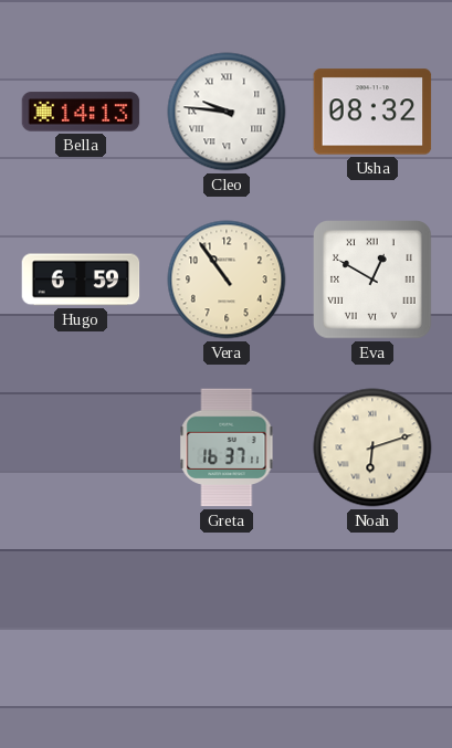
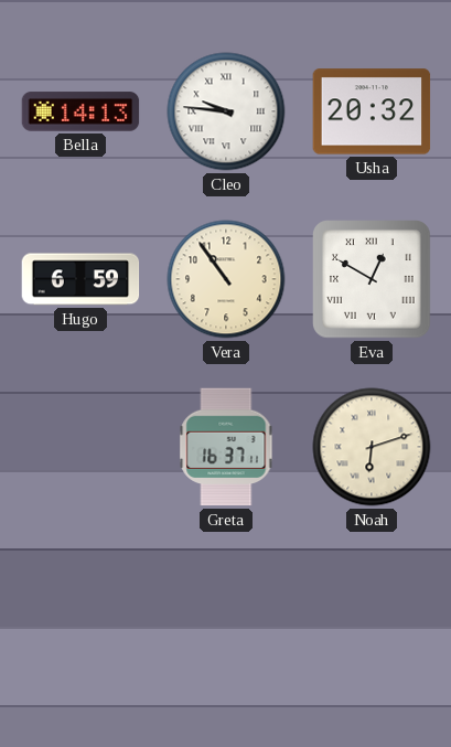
Usha: 08:32 -> 20:32 (372, 111)
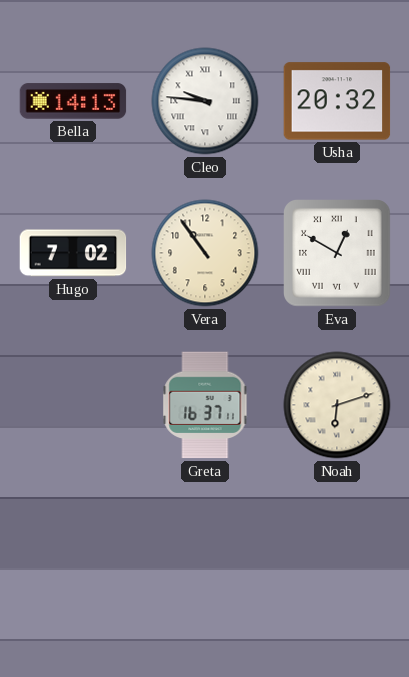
Hugo: 6:59 -> 7:02 (73, 253)
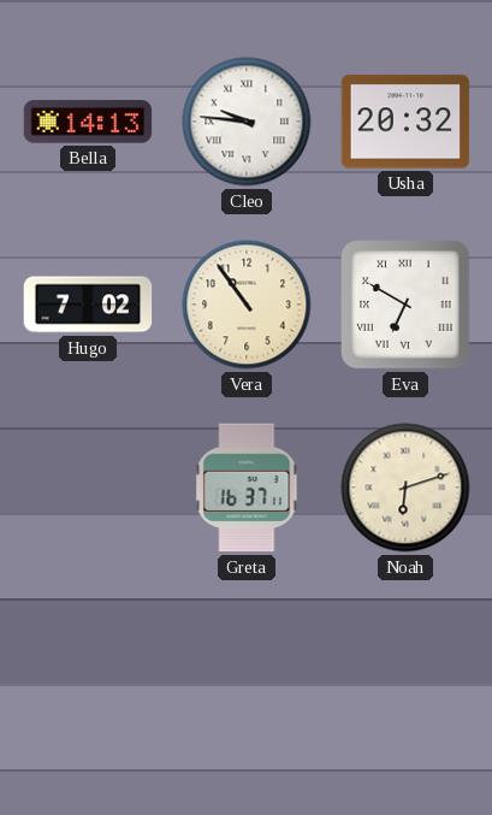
Eva: 12:50 -> 6:50 (407, 306)
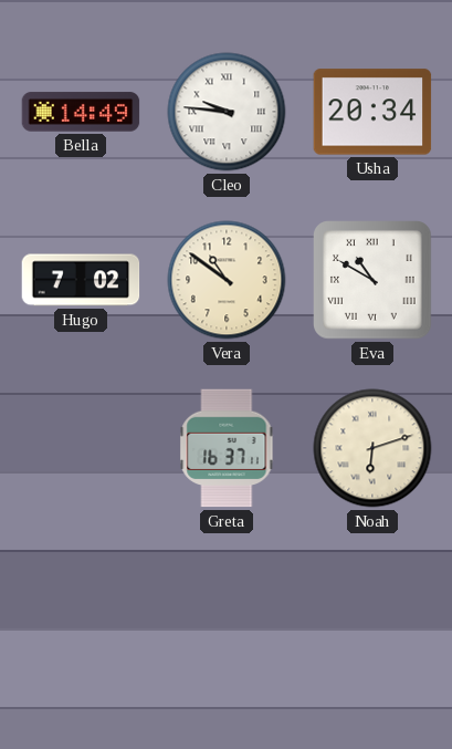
Bella: 14:13 -> 14:49 (81, 112)
Usha: 20:32 -> 20:34 (372, 112)
Vera: 10:54 -> 10:51 (227, 280)
Eva: 6:50 -> 10:50 (374, 281)
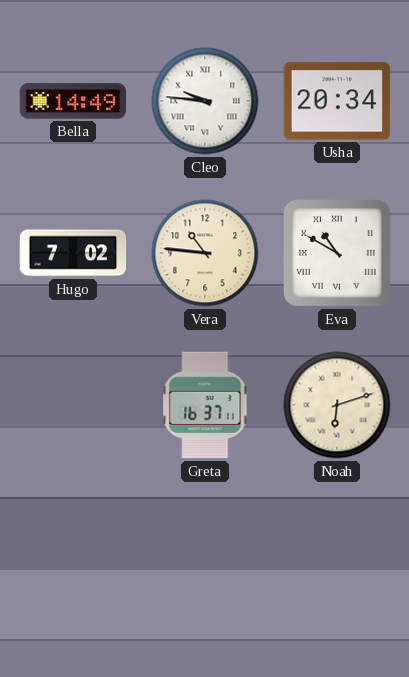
Vera: 10:51 -> 10:46 (205, 253)
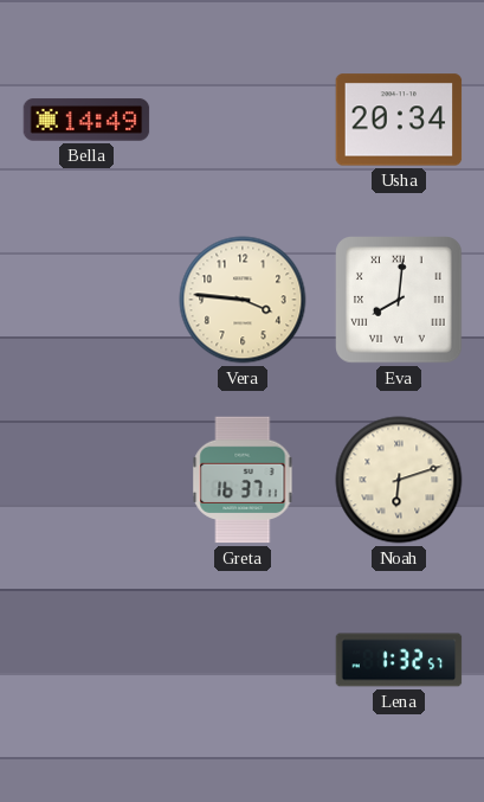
Cleo: 9:46 -> none (205, 101)
Hugo: 7:02 -> none (73, 253)
Vera: 10:46 -> 3:46 (243, 300)
Eva: 10:50 -> 8:01 (400, 301)
Lena: none -> 1:32 (399, 660)
